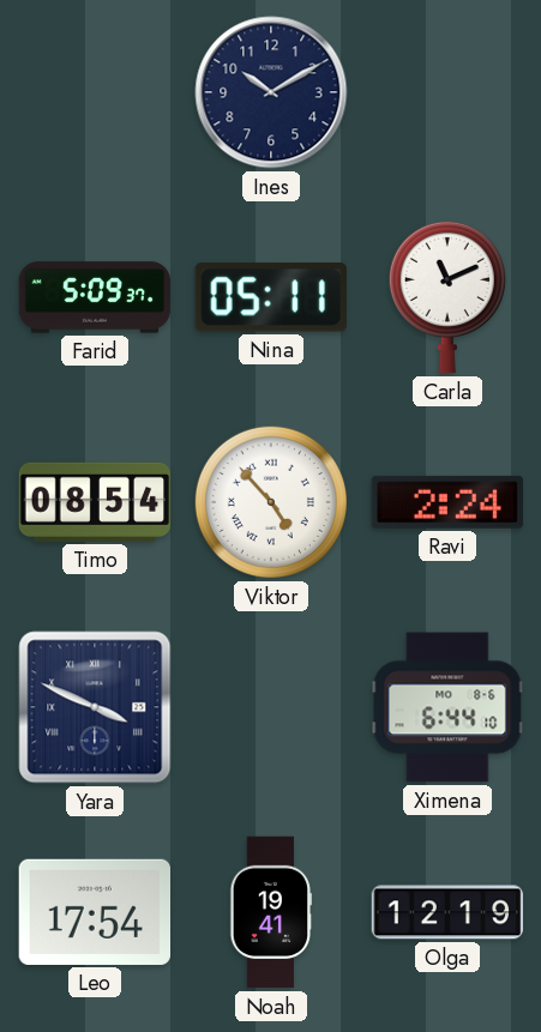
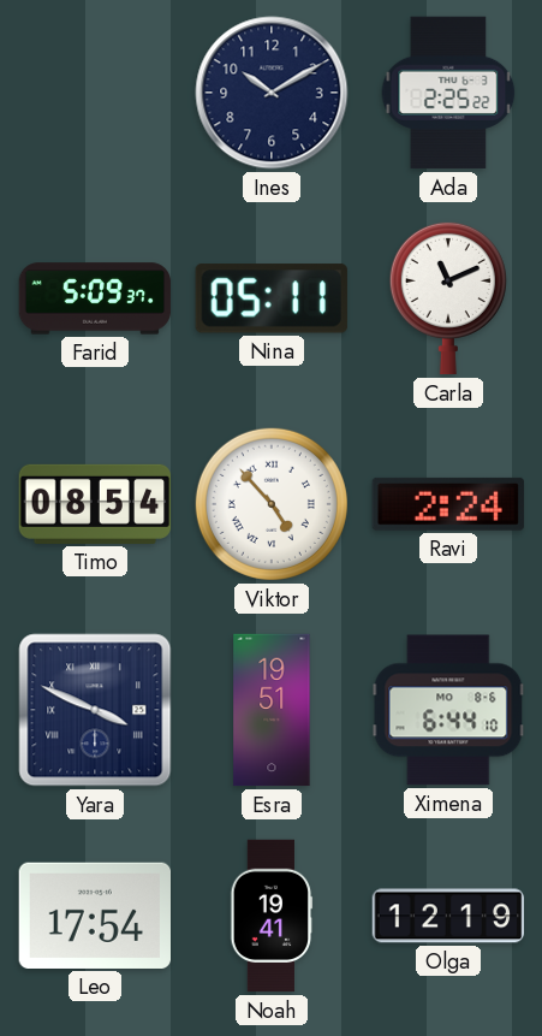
Ada: none -> 2:25 (448, 93)
Esra: none -> 19:51 (272, 710)
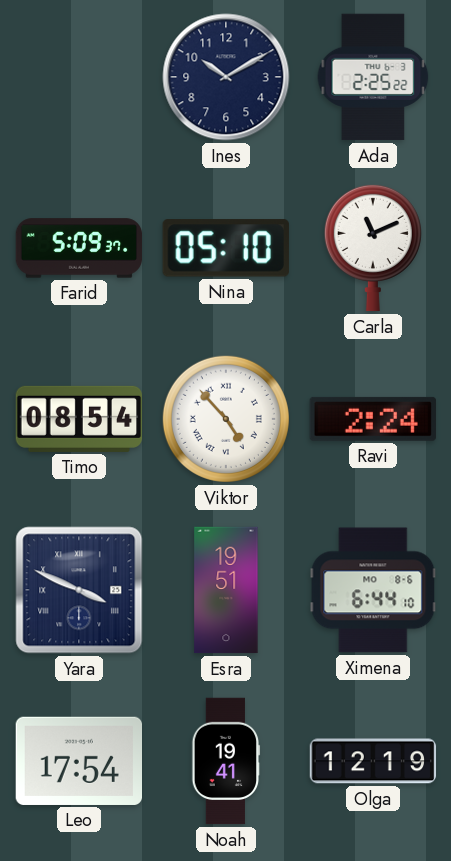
Nina: 05:11 -> 05:10 (226, 248)
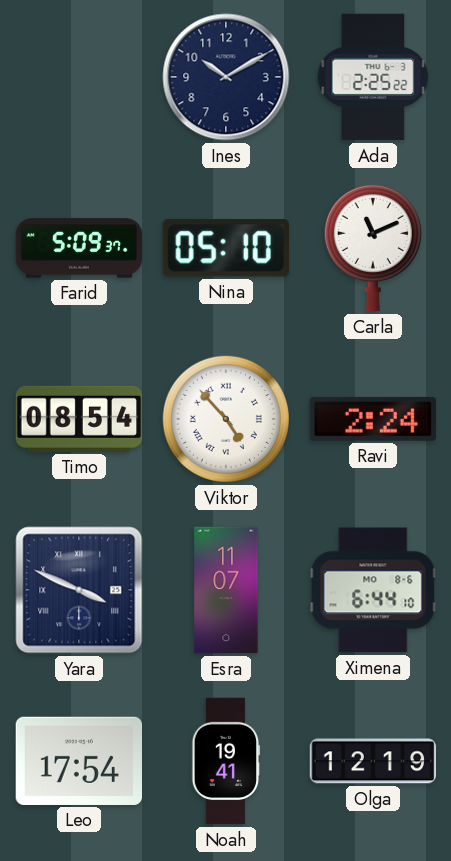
Esra: 19:51 -> 11:07 (226, 590)
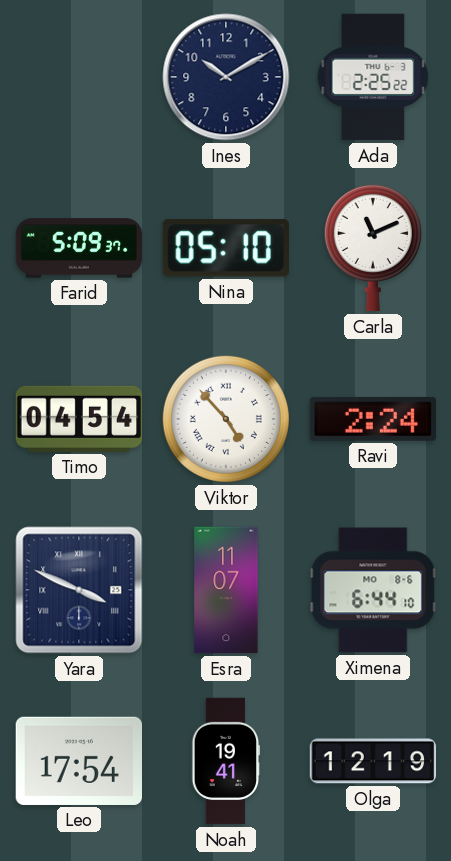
Timo: 08:54 -> 04:54 (79, 419)
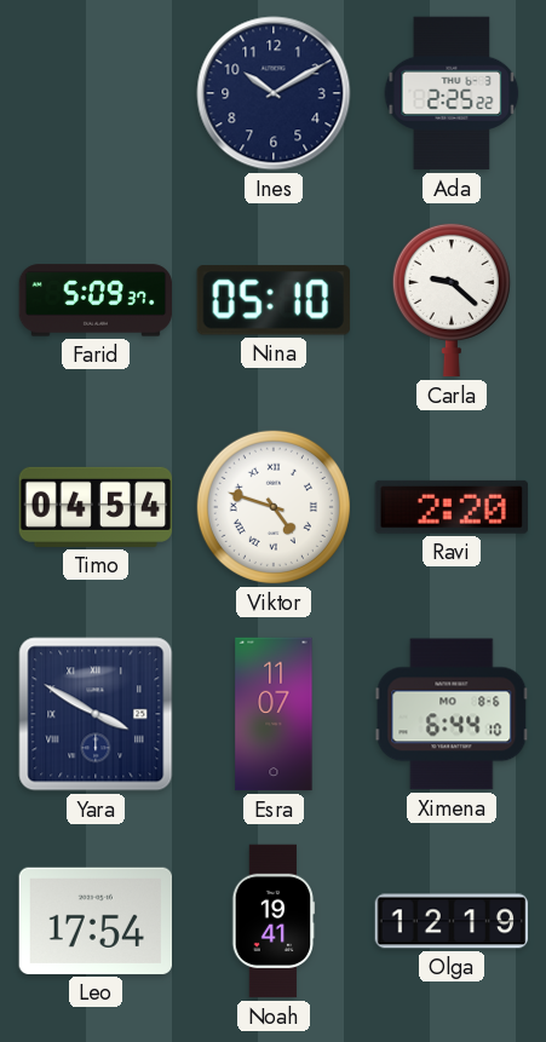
Carla: 11:11 -> 9:22 (452, 300)
Viktor: 4:53 -> 4:48 (274, 507)
Ravi: 2:24 -> 2:20 (452, 507)
Yara: 3:49 -> 3:50 (96, 714)
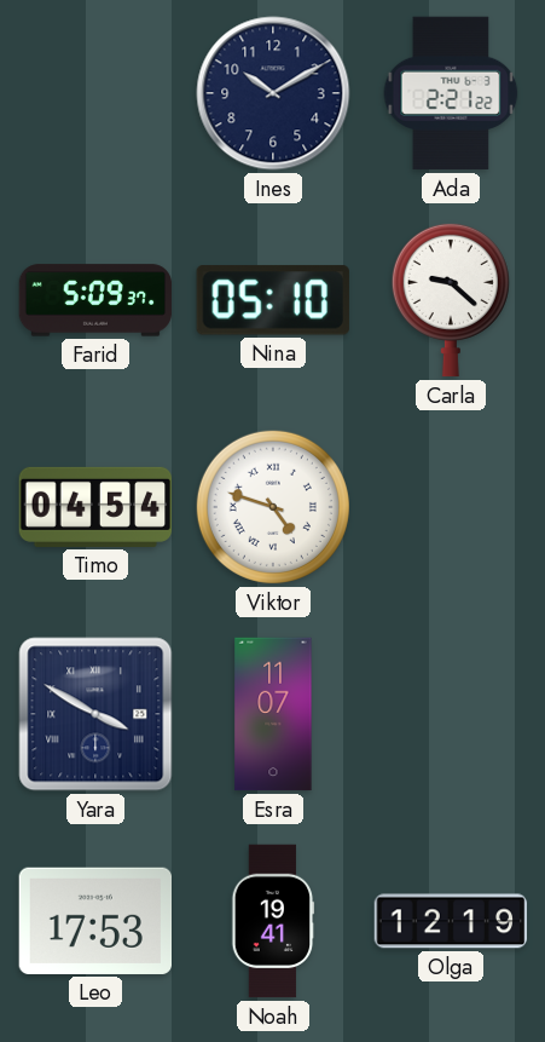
Ada: 2:25 -> 2:21 (451, 93)
Ravi: 2:20 -> none (452, 507)
Ximena: 6:44 -> none (452, 714)
Leo: 17:54 -> 17:53 (94, 921)
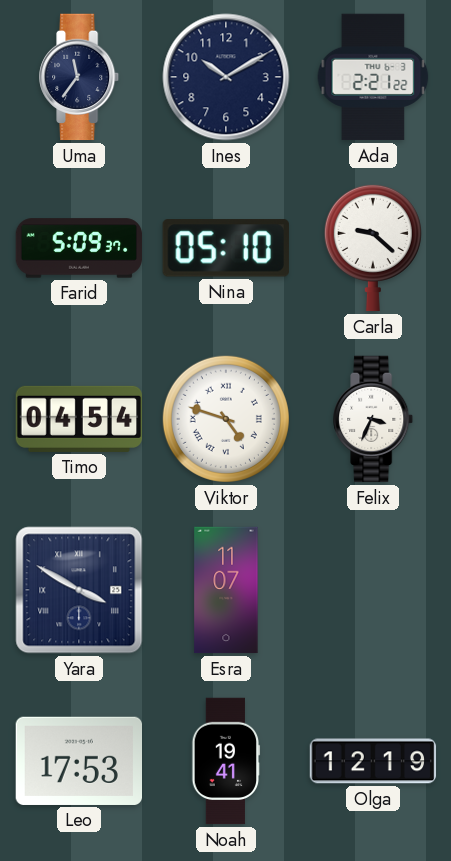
Uma: none -> 11:36 (80, 77)
Felix: none -> 3:34 (374, 419)
